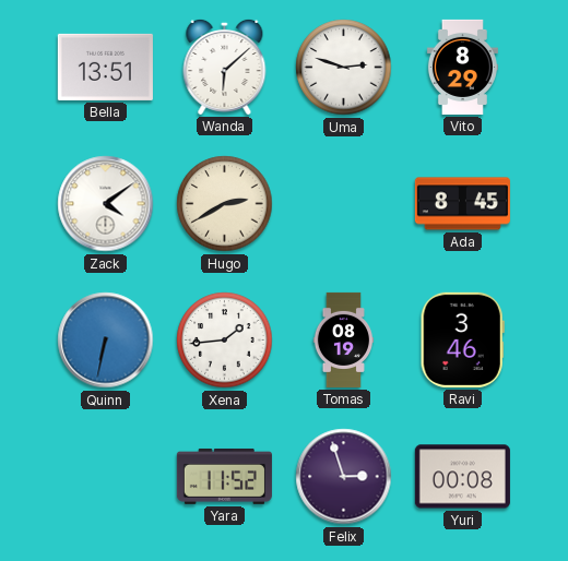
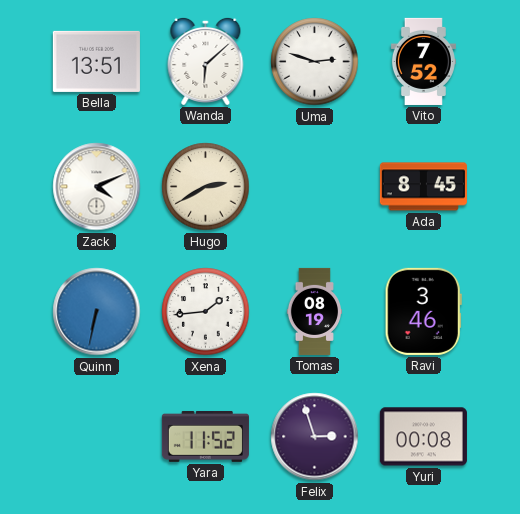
Vito: 8:29 -> 7:52 (423, 61)
Zack: 4:09 -> 4:11 (97, 187)
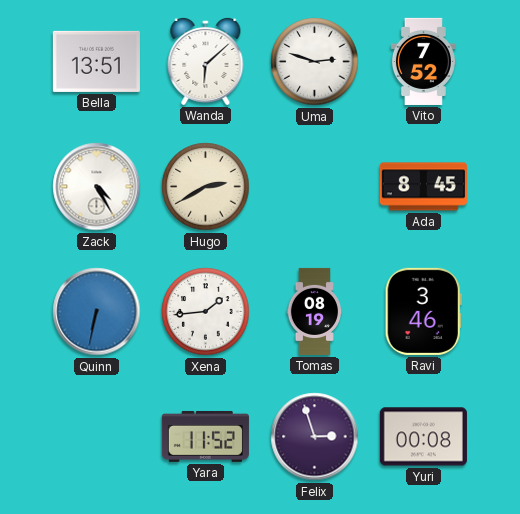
Zack: 4:11 -> 4:25 (97, 187)
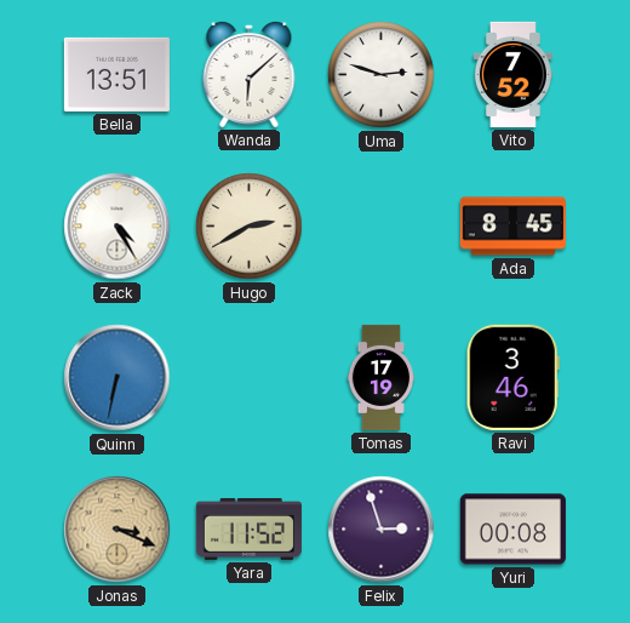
Xena: 1:44 -> none (206, 312)
Tomas: 08:19 -> 17:19 (380, 377)
Jonas: none -> 3:19 (118, 530)
